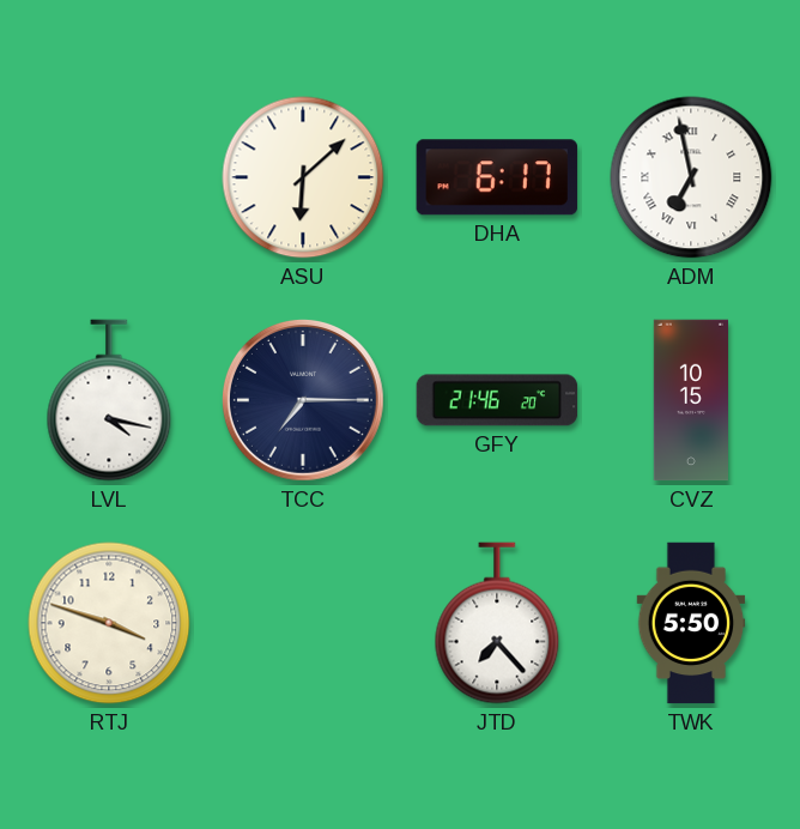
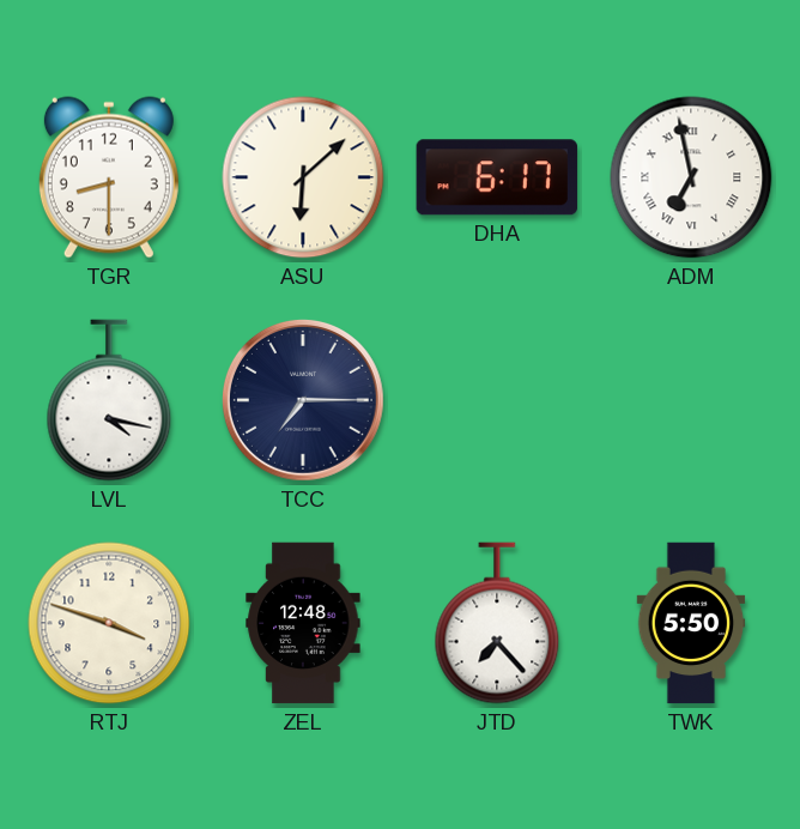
TGR: none -> 8:30 (109, 177)
GFY: 21:46 -> none (497, 400)
CVZ: 10:15 -> none (690, 400)
ZEL: none -> 12:48 (303, 623)
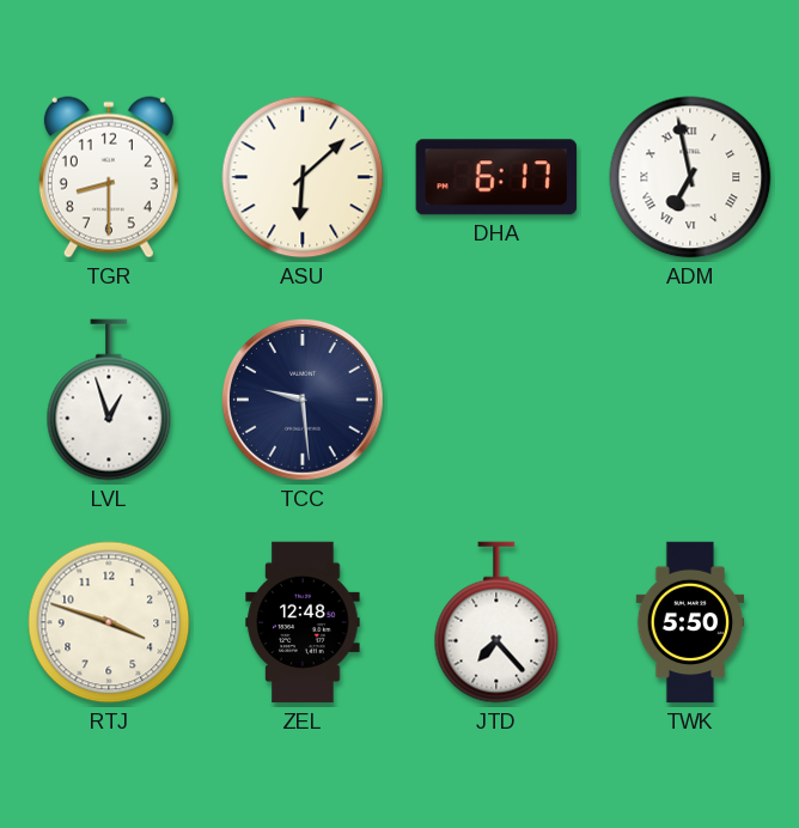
LVL: 4:17 -> 12:57 (109, 400)
TCC: 7:15 -> 9:29 (304, 401)
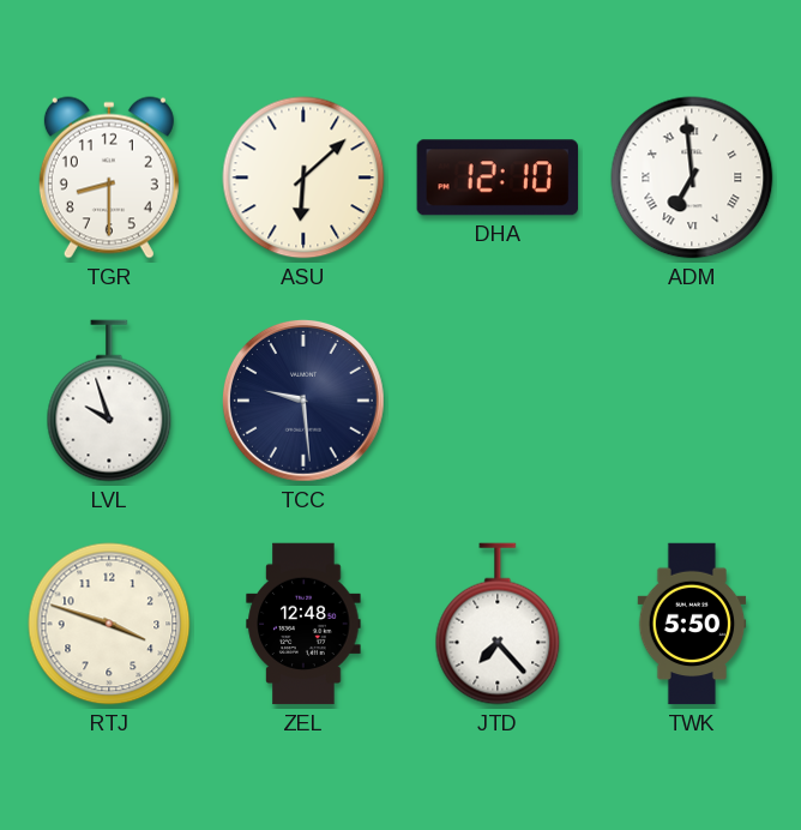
DHA: 6:17 -> 12:10 (498, 178)
ADM: 6:58 -> 6:59 (692, 178)
LVL: 12:57 -> 9:57 (109, 401)
